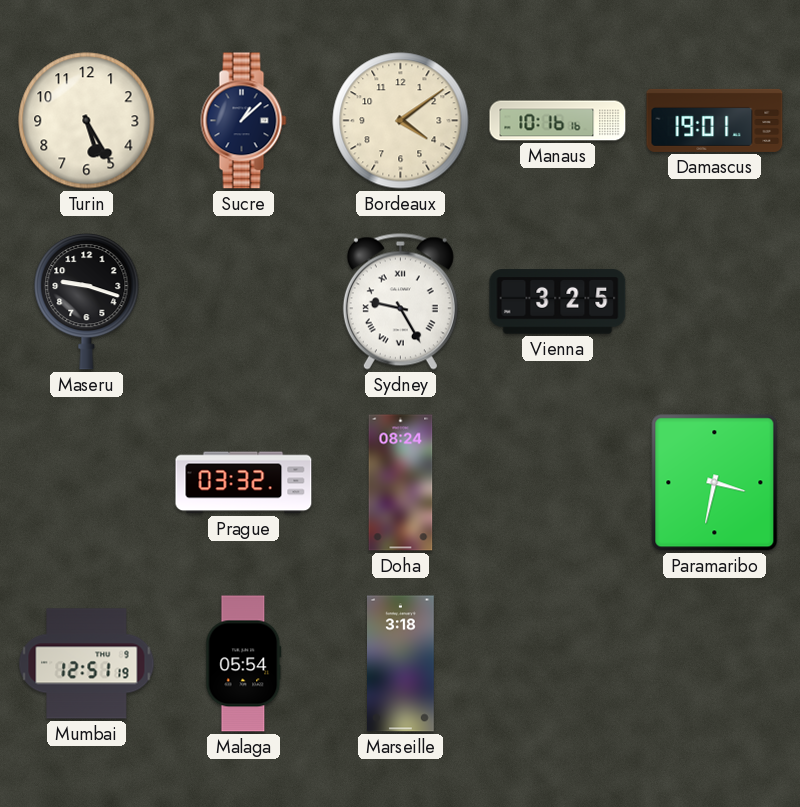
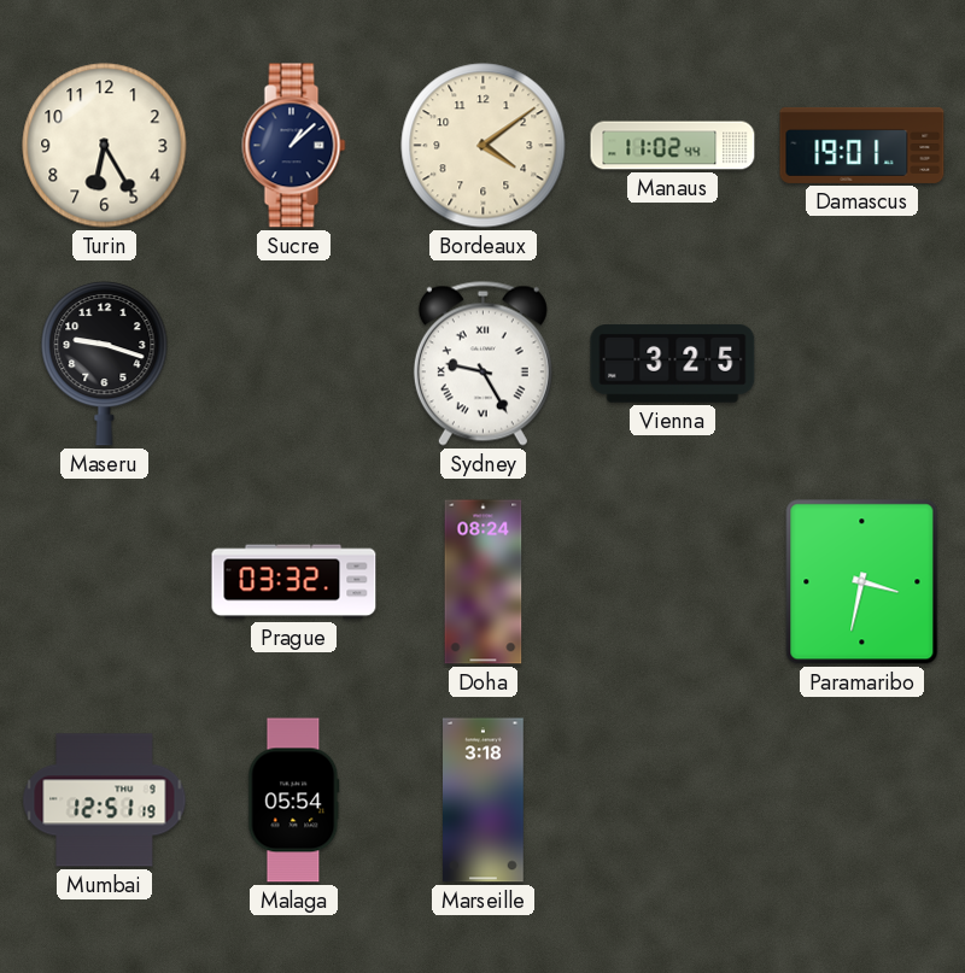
Turin: 5:25 -> 6:25 (105, 146)
Manaus: 10:16 -> 11:02 (673, 146)
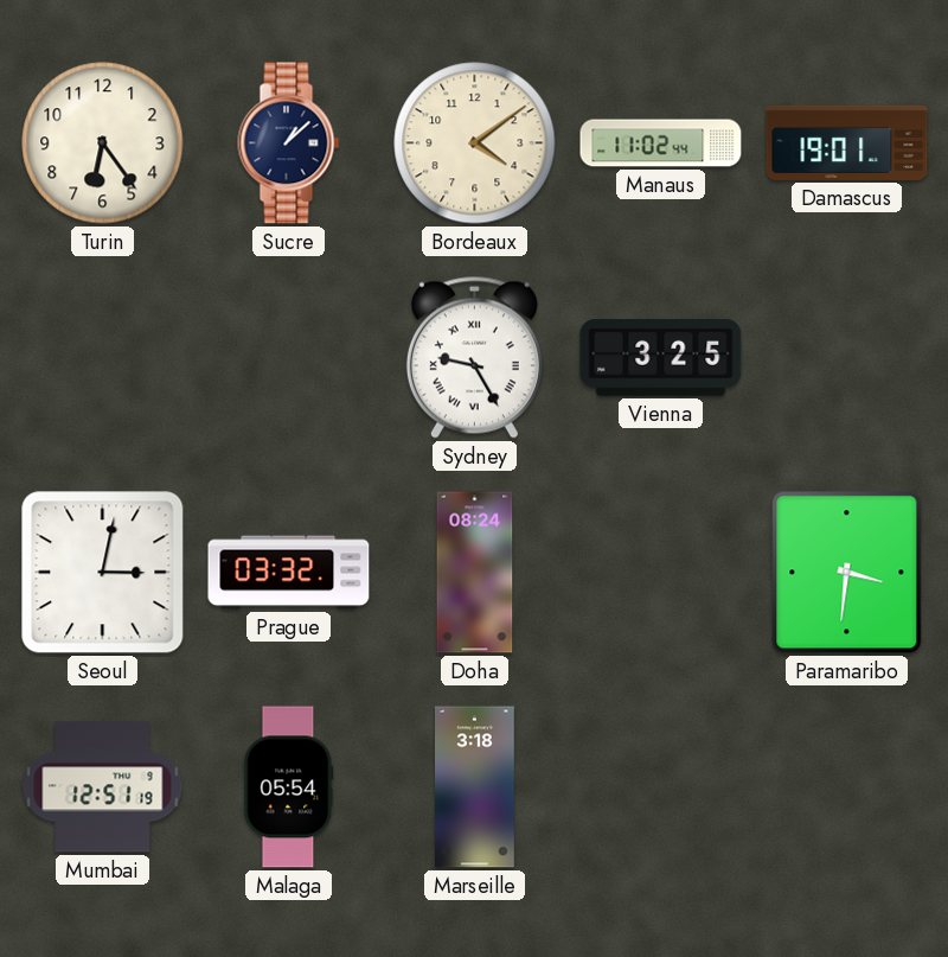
Turin: 6:25 -> 6:24 (103, 143)
Maseru: 9:18 -> none (105, 364)
Seoul: none -> 3:02 (103, 573)
Paramaribo: 3:32 -> 3:31 (847, 573)
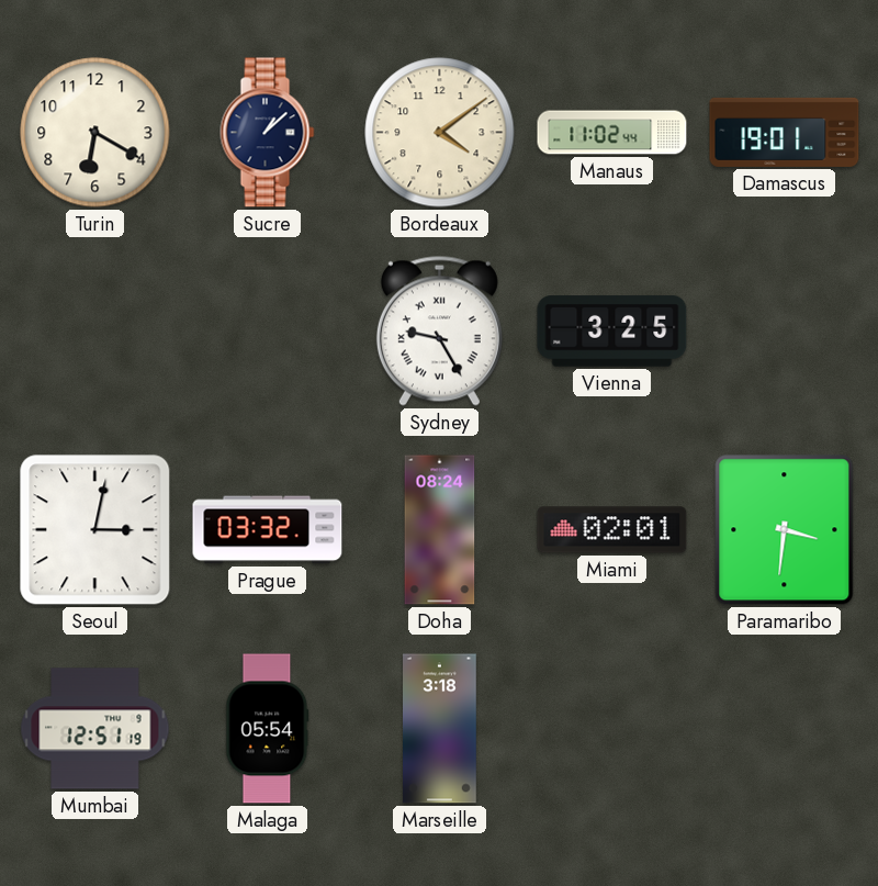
Turin: 6:24 -> 6:20 (95, 133)
Miami: none -> 02:01 (612, 530)
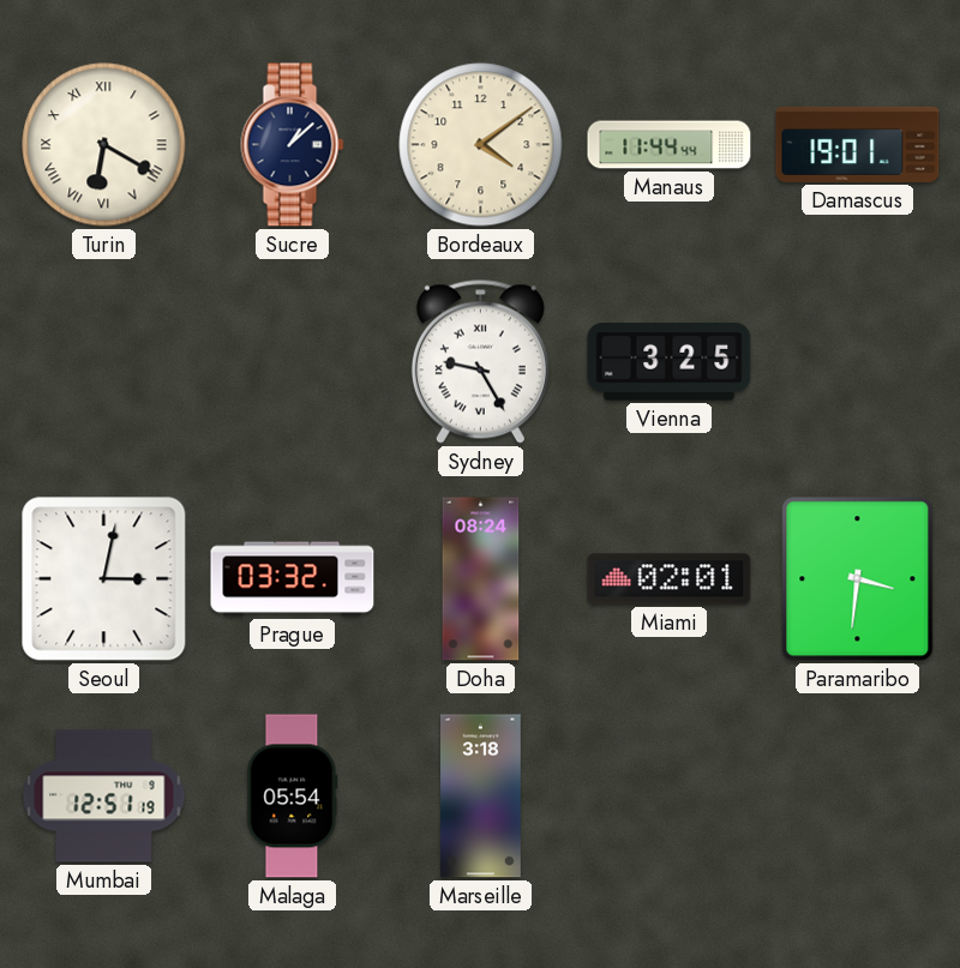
Turin numerals: Arabic -> Roman (104, 145)
Manaus: 11:02 -> 11:44 (670, 145)
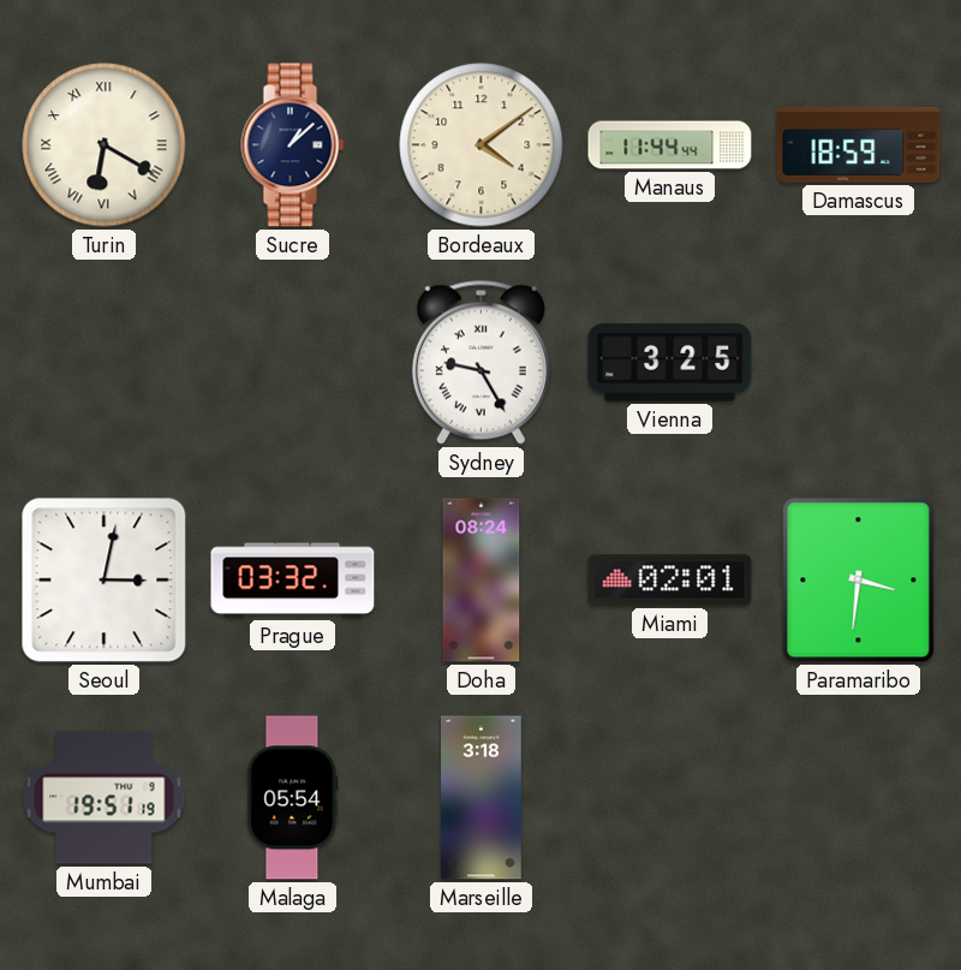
Damascus: 19:01 -> 18:59 (859, 144)
Mumbai: 12:51 -> 19:51 (105, 798)
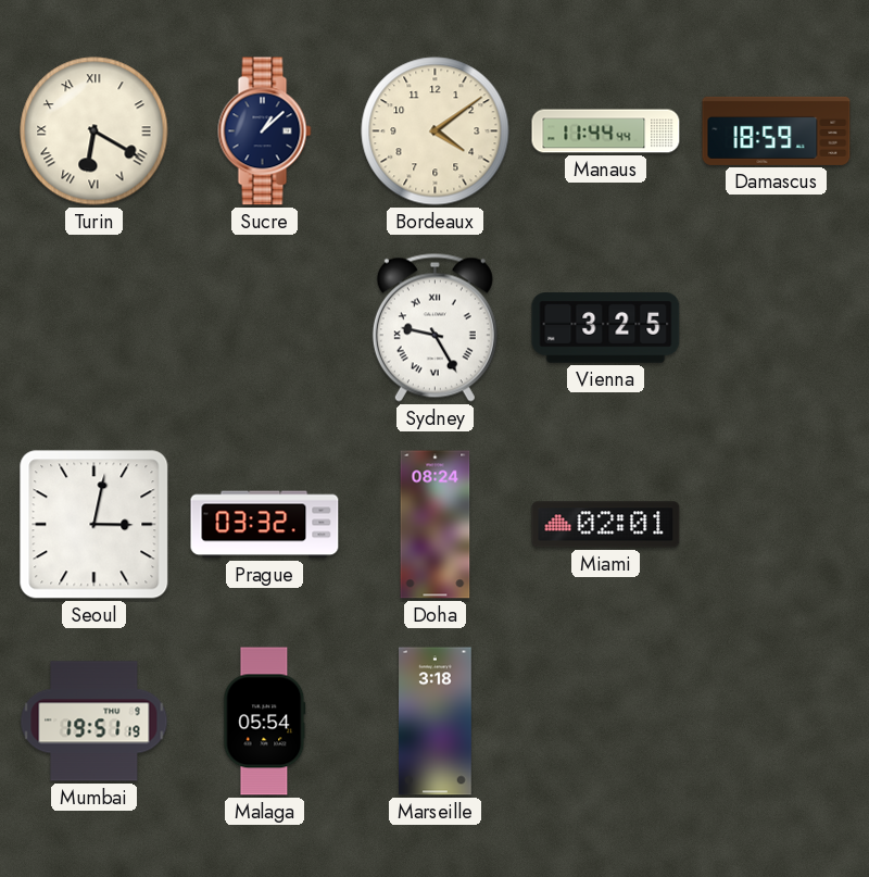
Paramaribo: 3:31 -> none (859, 581)
